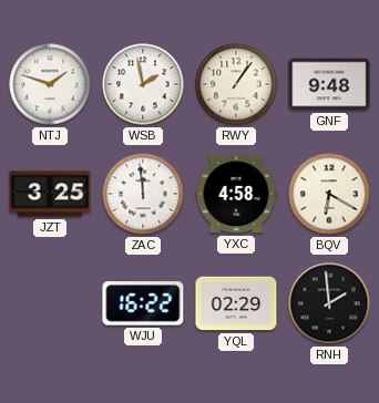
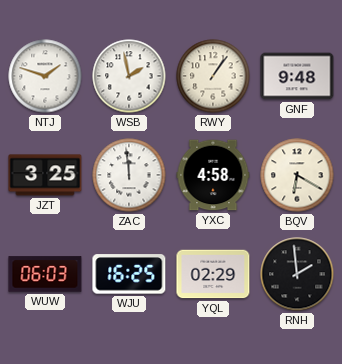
WUW: none -> 06:03 (45, 274)
WJU: 16:22 -> 16:25 (129, 274)
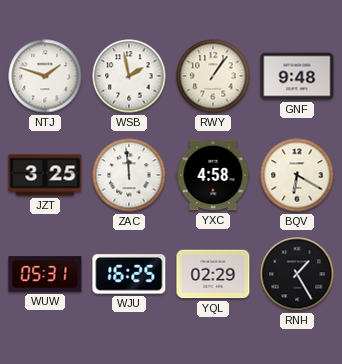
WUW: 06:03 -> 05:31 (45, 274)
RNH: 1:59 -> 1:25 (297, 274)
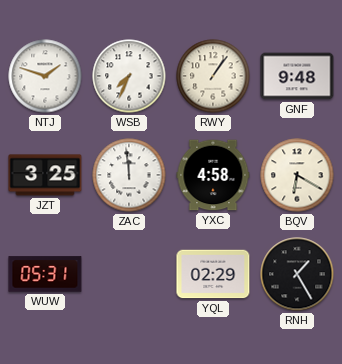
WSB: 1:58 -> 7:34 (129, 76)
WJU: 16:25 -> none (129, 274)
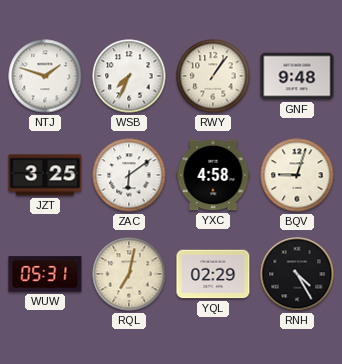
ZAC: 11:59 -> 6:09 (129, 175)
BQV: 6:20 -> 9:03 (297, 175)
RQL: none -> 7:02 (129, 274)
RNH: 1:25 -> 4:25 (297, 274)
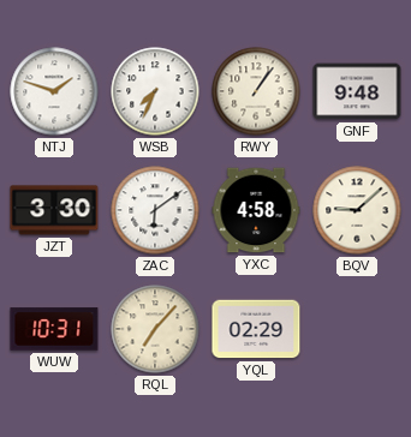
JZT: 3:25 -> 3:30 (54, 210)
BQV: 9:03 -> 9:08 (357, 210)
WUW: 05:31 -> 10:31 (54, 329)
RQL: 7:02 -> 7:07 (155, 329)
RNH: 4:25 -> none (297, 274)
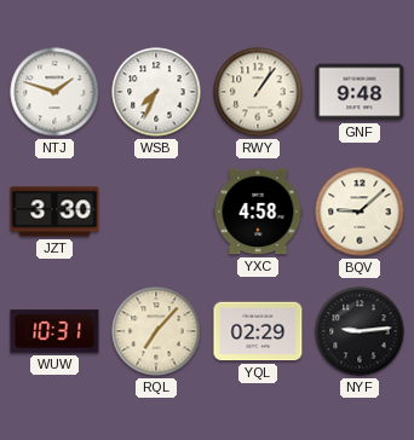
ZAC: 6:09 -> none (155, 210)
NYF: none -> 9:14 (360, 331)
